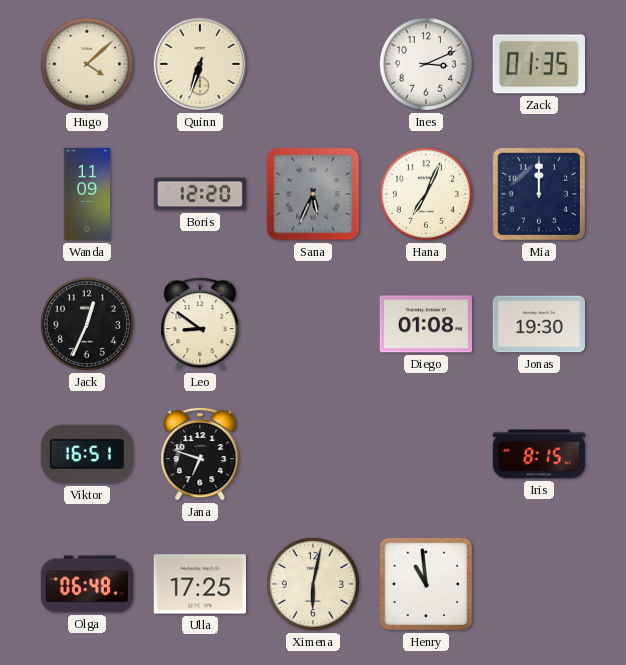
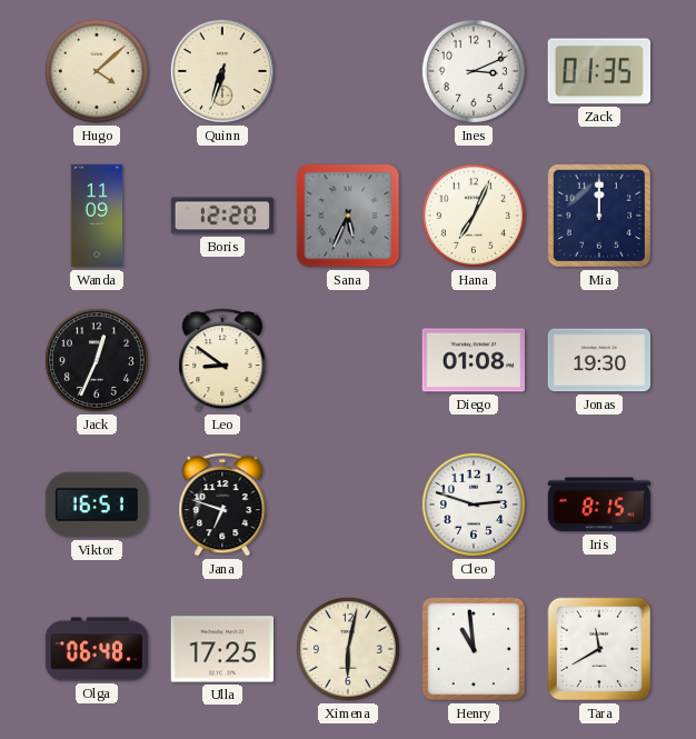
Cleo: none -> 2:48 (474, 505)
Tara: none -> 11:40 (599, 649)
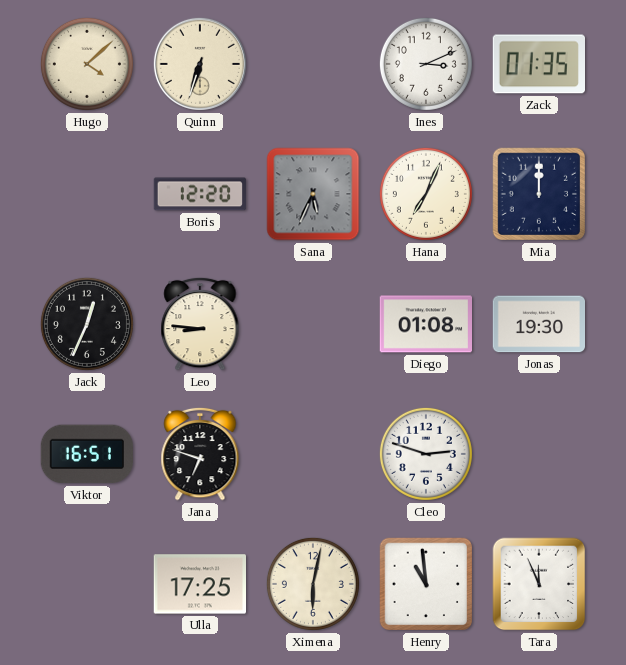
Wanda: 11:09 -> none (97, 216)
Leo: 8:51 -> 8:46 (200, 324)
Iris: 8:15 -> none (599, 505)
Olga: 06:48 -> none (97, 649)
Tara: 11:40 -> 11:56 (539, 584)
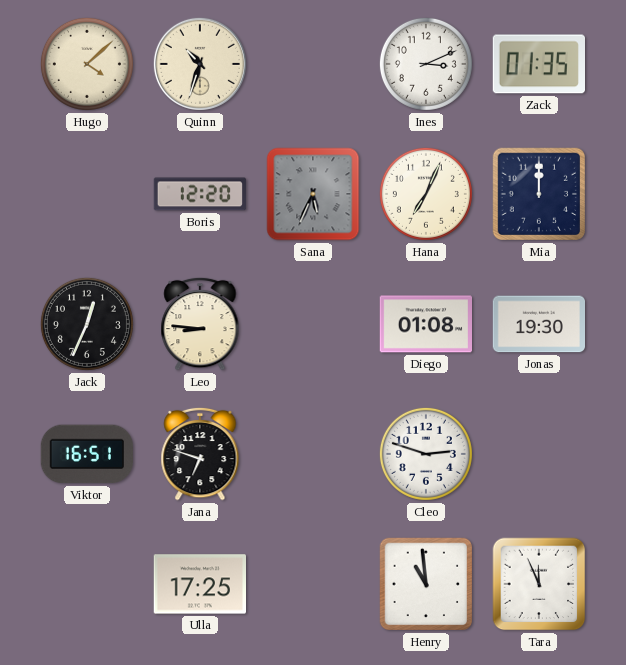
Quinn: 6:33 -> 10:33 (200, 64)
Ximena: 6:02 -> none (313, 584)
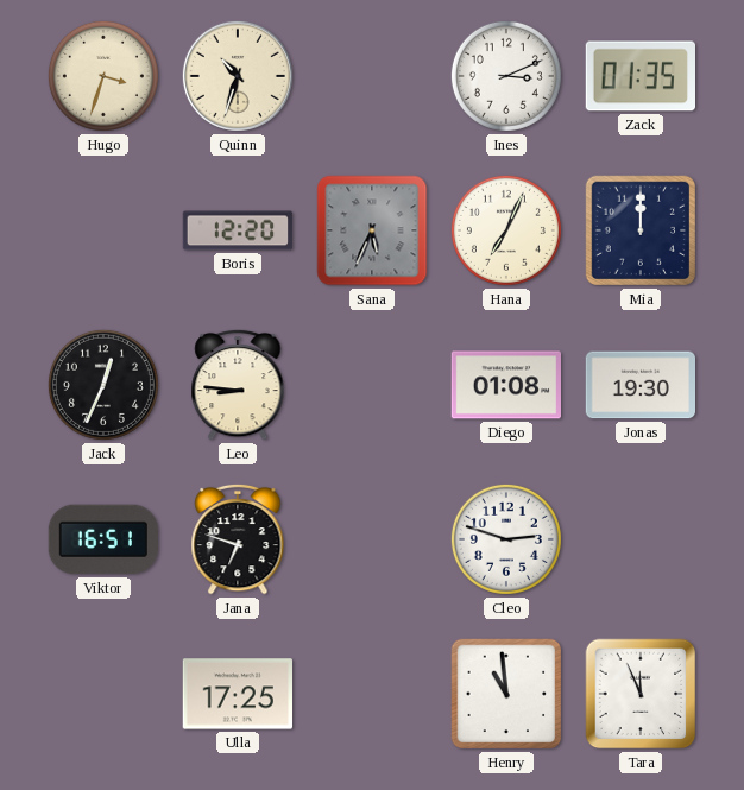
Hugo: 4:08 -> 3:33 (103, 76)
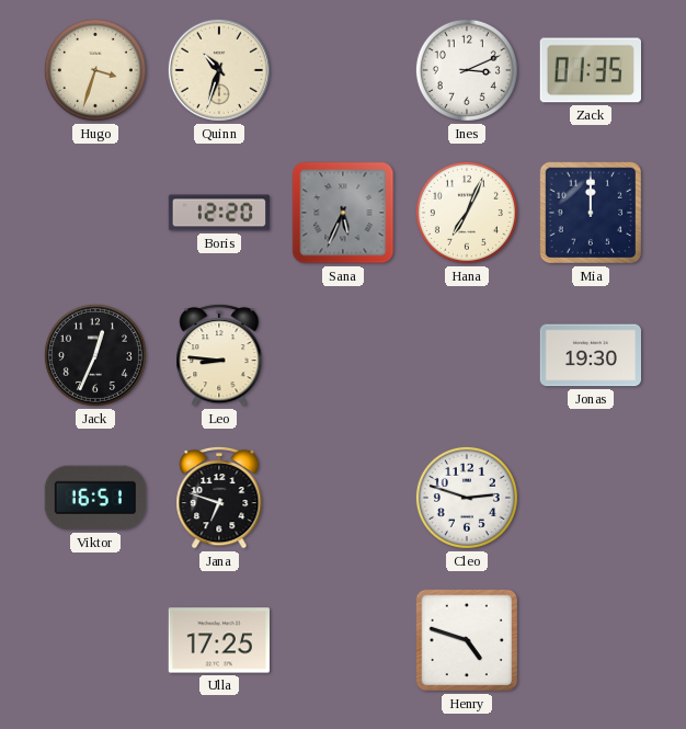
Diego: 01:08 -> none (505, 385)
Henry: 10:59 -> 4:48 (467, 640)
Tara: 11:56 -> none (641, 694)
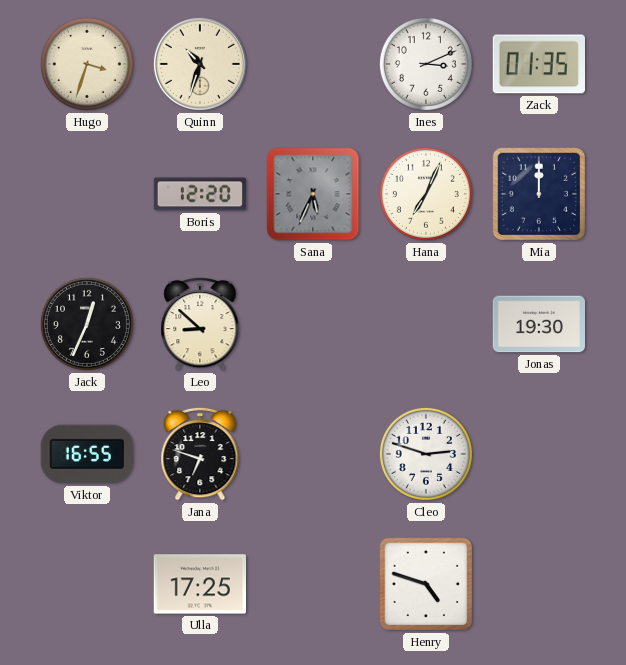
Leo: 8:46 -> 8:52 (200, 324)
Viktor: 16:51 -> 16:55 (86, 454)
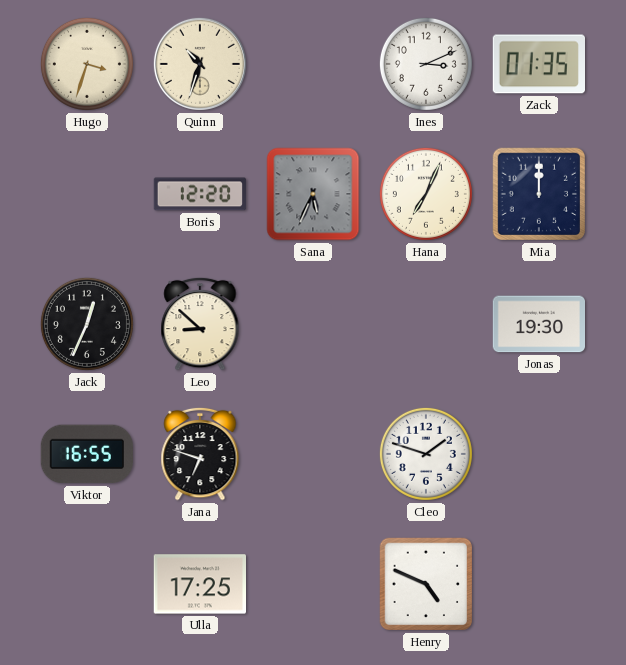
Cleo: 2:48 -> 1:48 (426, 454)
Henry: 4:48 -> 4:49 (426, 584)
